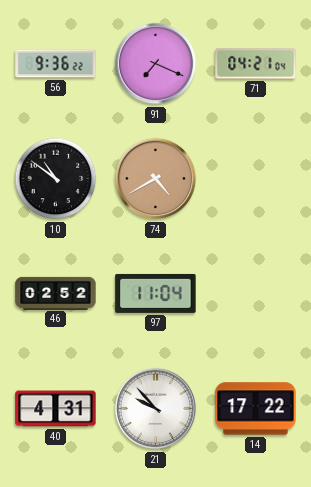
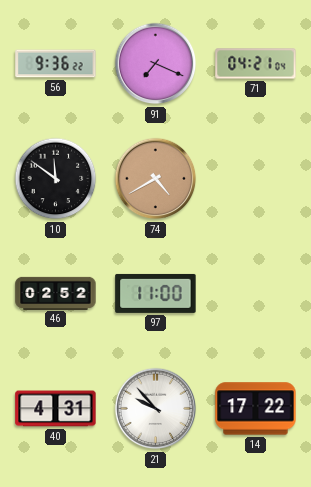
10: 10:51 -> 11:51 (56, 179)
97: 11:04 -> 11:00 (156, 293)
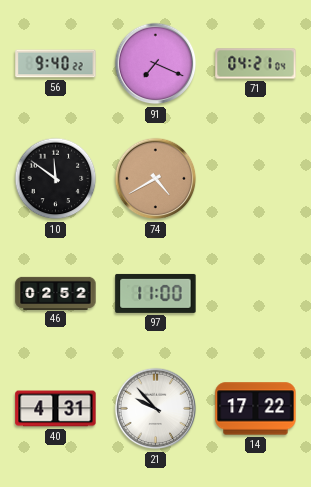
56: 9:36 -> 9:40 (56, 64)
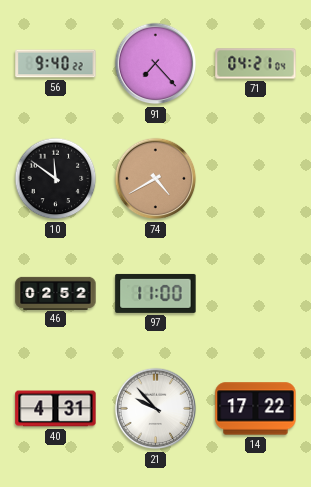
91: 7:19 -> 7:23 (156, 64)
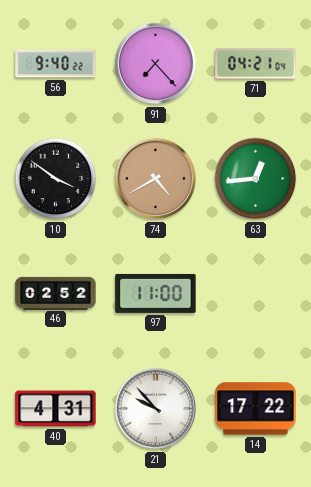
10: 11:51 -> 3:51 (56, 179)
63: none -> 12:44 (256, 179)
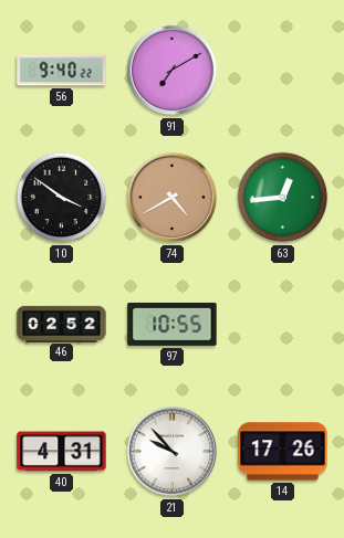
91: 7:23 -> 7:10 (173, 71)
71: 04:21 -> none (256, 64)
97: 11:00 -> 10:55 (173, 324)
14: 17:22 -> 17:26 (283, 452)
